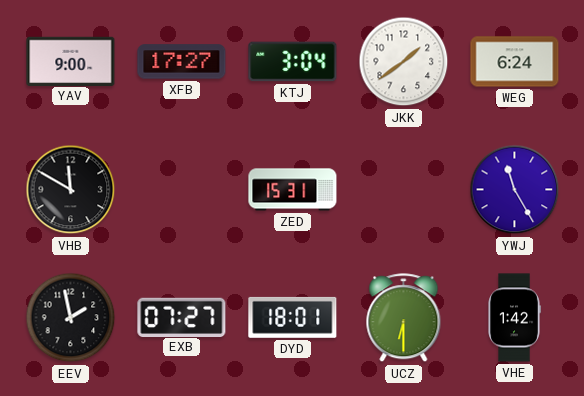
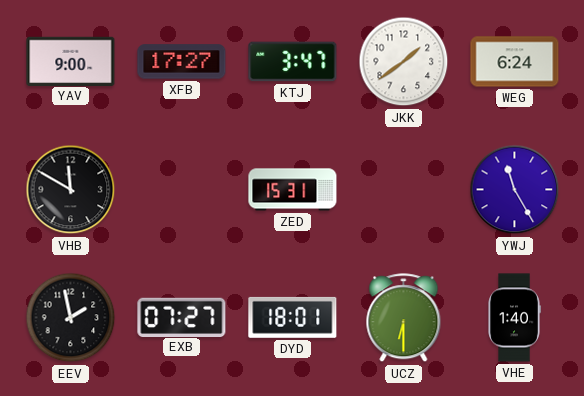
KTJ: 3:04 -> 3:47 (293, 62)
VHE: 1:42 -> 1:40 (514, 318)
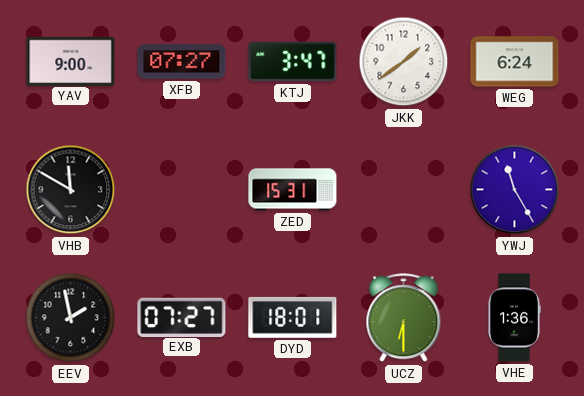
XFB: 17:27 -> 07:27 (182, 62)
VHE: 1:40 -> 1:36 (514, 318)
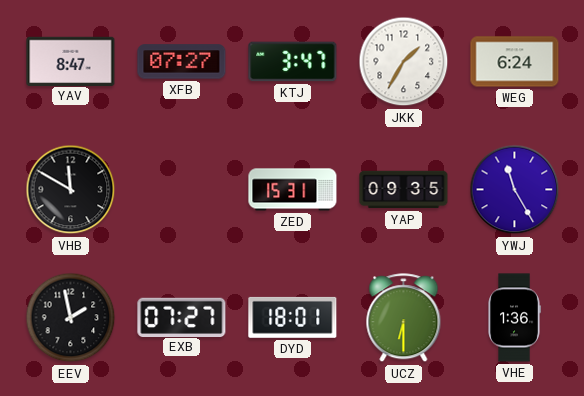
YAV: 9:00 -> 8:47 (71, 61)
JKK: 1:39 -> 1:35 (404, 62)
YAP: none -> 09:35 (404, 190)
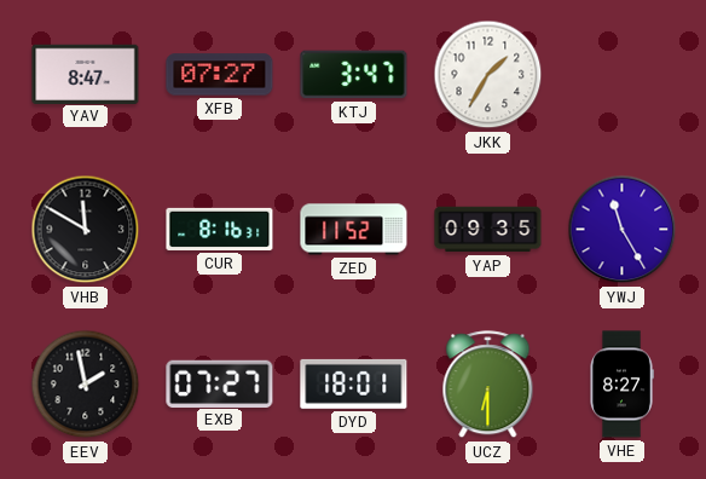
WEG: 6:24 -> none (515, 62)
CUR: none -> 8:16 (220, 229)
ZED: 15:31 -> 11:52 (354, 230)
VHE: 1:36 -> 8:27 (621, 385)
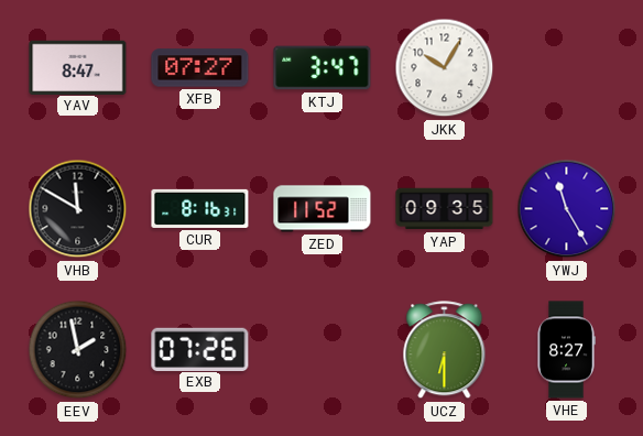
JKK: 1:35 -> 10:05 (445, 68)
EXB: 07:27 -> 07:26 (200, 349)
DYD: 18:01 -> none (354, 383)
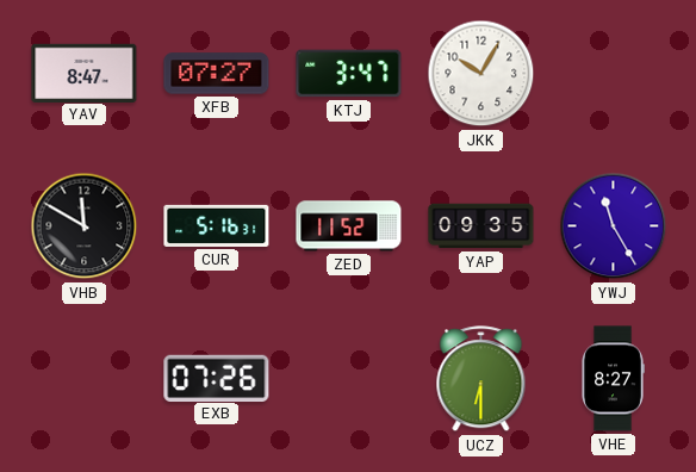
CUR: 8:16 -> 5:16 (217, 225)
EEV: 1:58 -> none (78, 350)
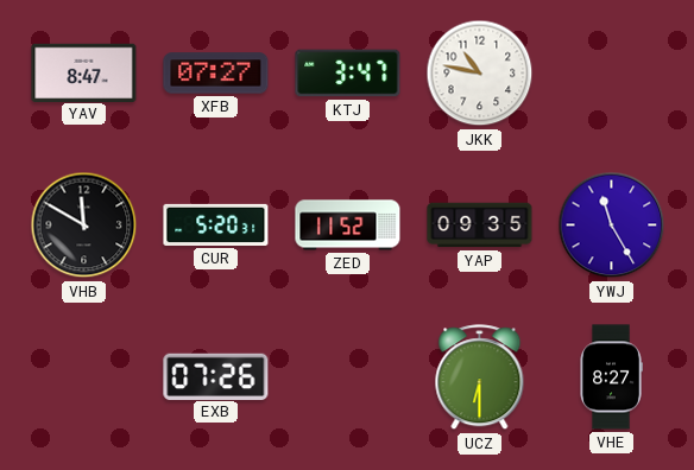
JKK: 10:05 -> 10:47 (480, 74)
CUR: 5:16 -> 5:20 (216, 224)
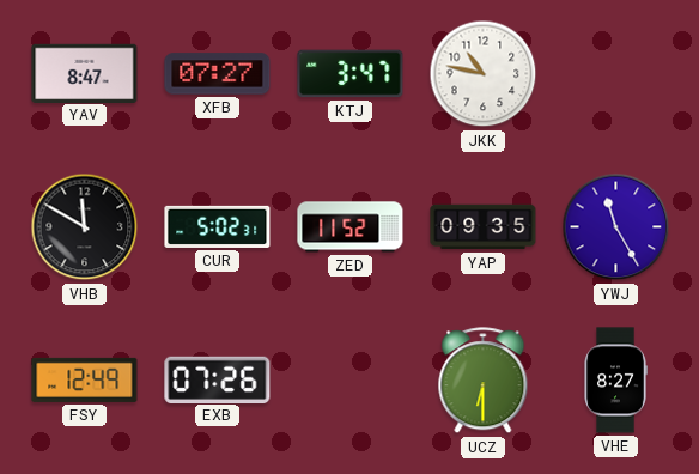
CUR: 5:20 -> 5:02 (218, 226)
FSY: none -> 12:49 (85, 379)
